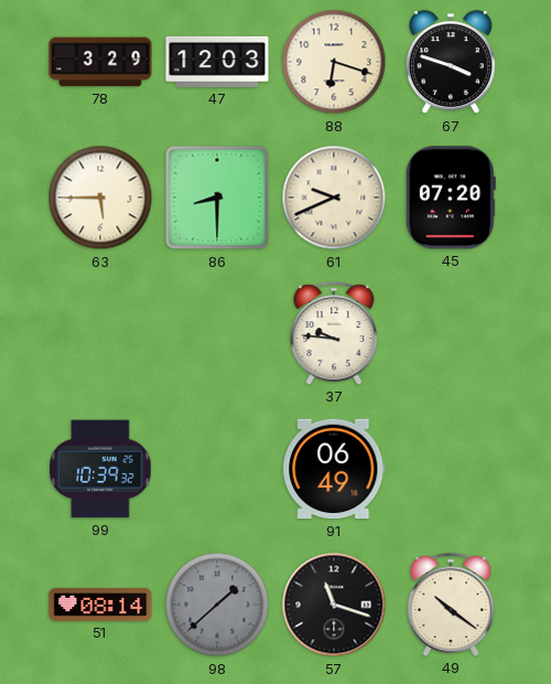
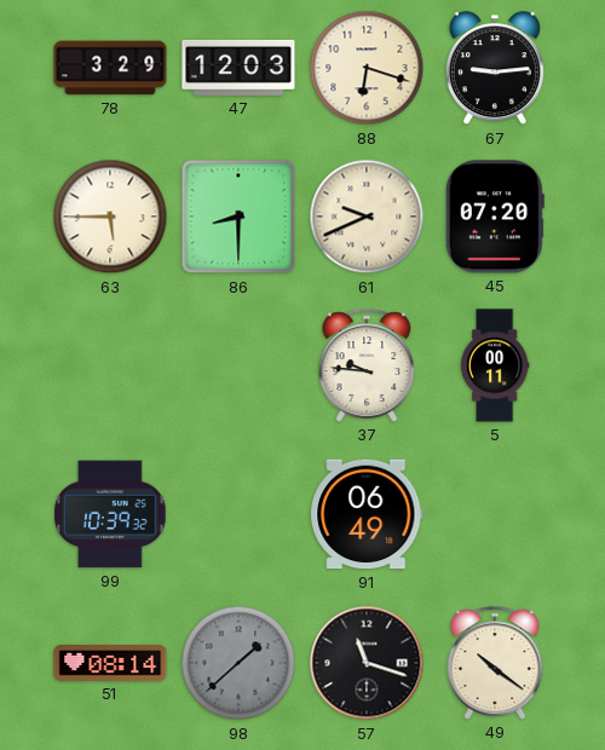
67: 3:48 -> 9:14 (495, 69)
5: none -> 00:11 (495, 365)
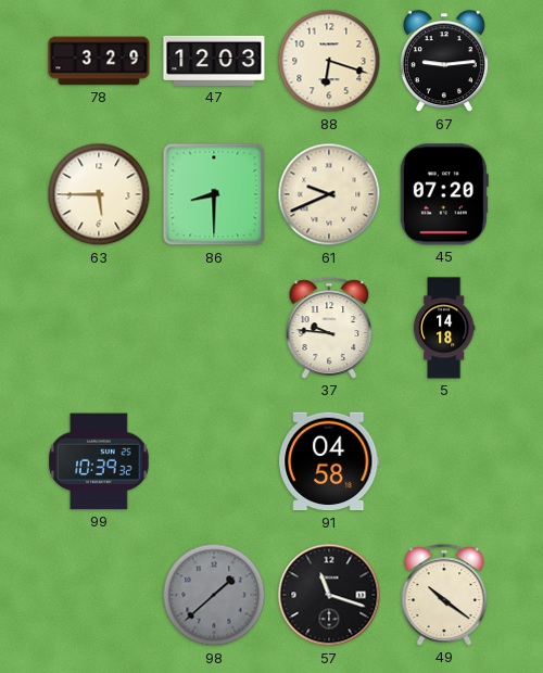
5: 00:11 -> 14:18 (444, 328)
91: 06:49 -> 04:58 (329, 461)
51: 08:14 -> none (110, 664)
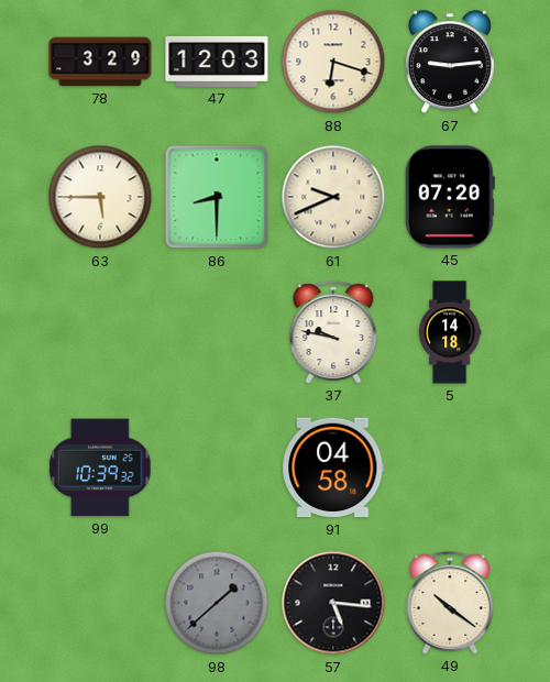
37: 9:46 -> 9:47 (333, 332)
57: 11:18 -> 5:16 (333, 603)
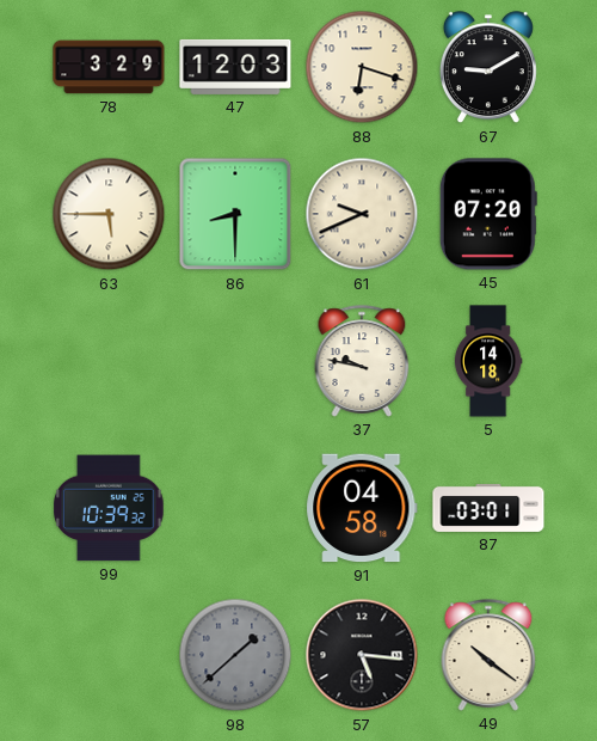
67: 9:14 -> 9:10 (488, 68)
87: none -> 03:01 (488, 508)
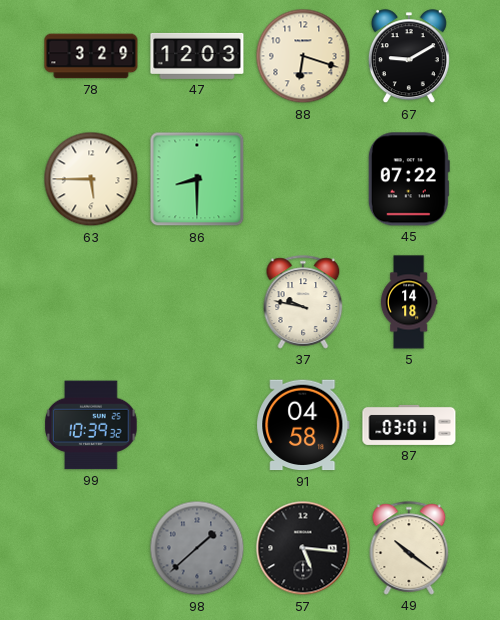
61: 9:41 -> none (362, 214)
45: 07:20 -> 07:22 (409, 179)
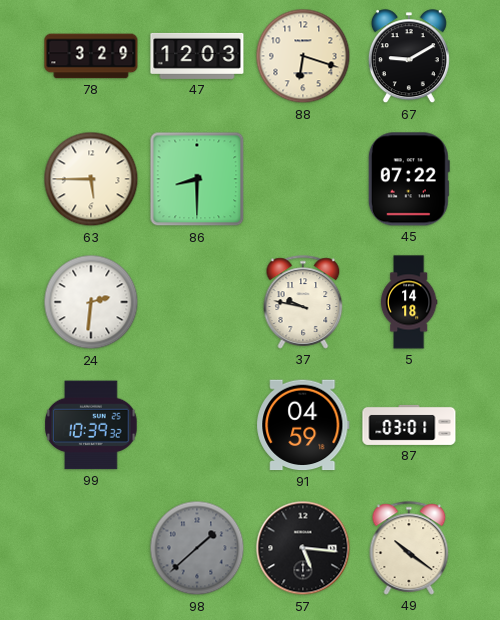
24: none -> 2:31 (91, 302)
91: 04:58 -> 04:59 (303, 425)
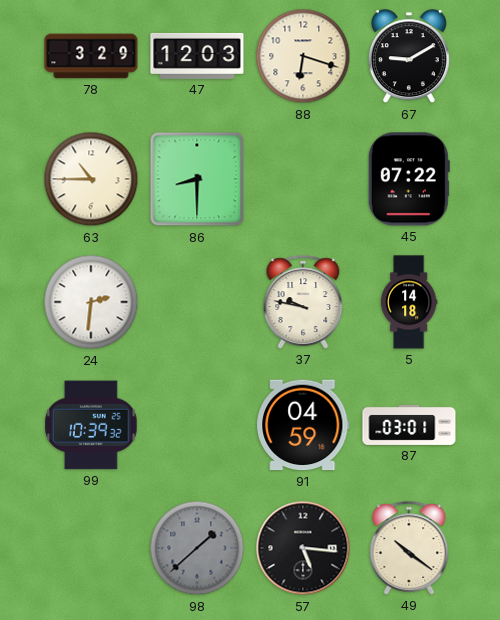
63: 5:45 -> 10:45 (91, 179)
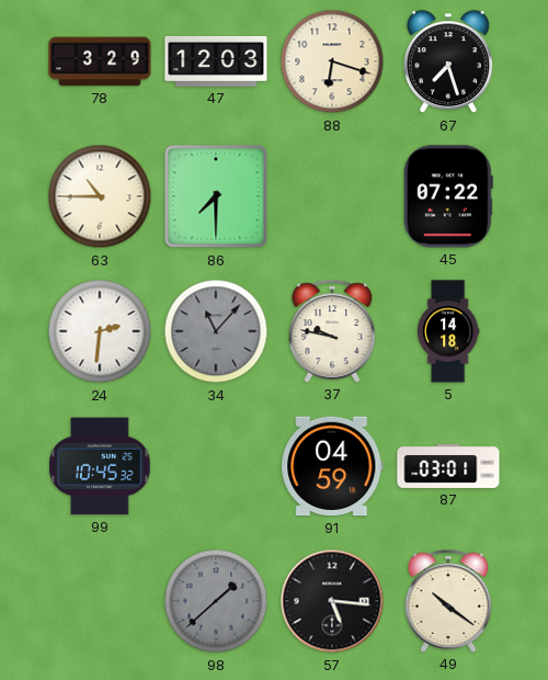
67: 9:10 -> 7:27 (448, 63)
86: 8:30 -> 7:30 (216, 196)
34: none -> 11:07 (216, 331)
99: 10:39 -> 10:45 (100, 466)
